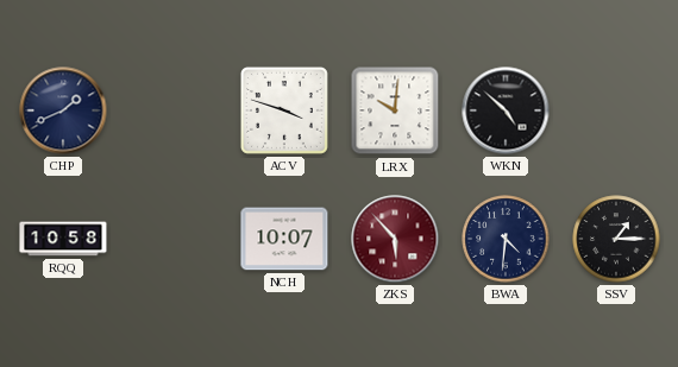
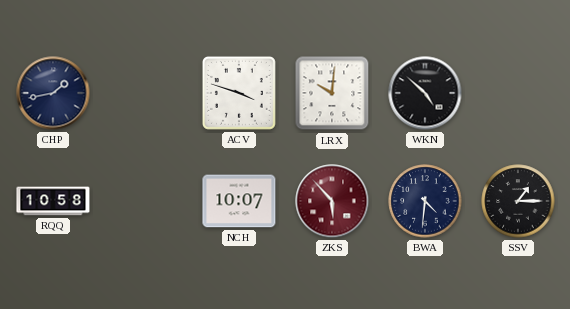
CHP: 1:41 -> 1:43 (53, 93)
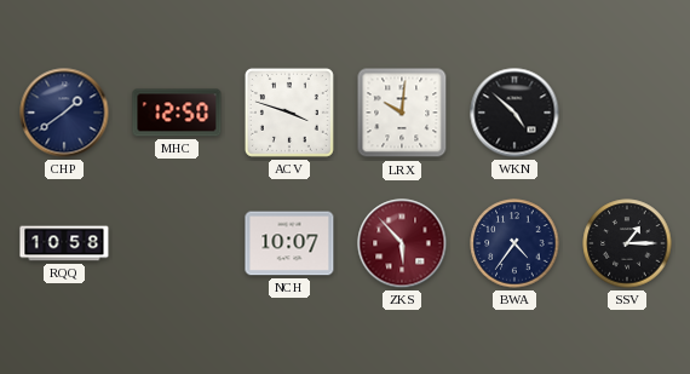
CHP: 1:43 -> 1:39 (64, 113)
MHC: none -> 12:50 (177, 113)
BWA: 4:31 -> 4:36 (514, 243)
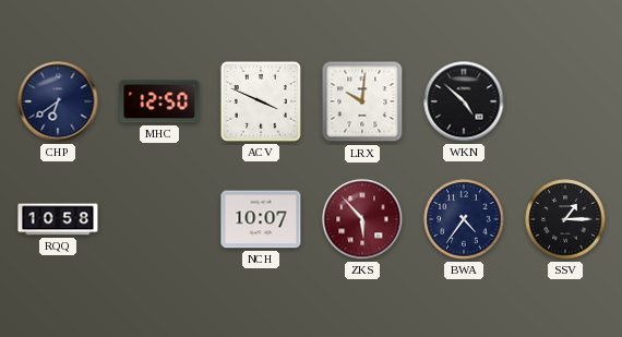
CHP: 1:39 -> 6:39 (58, 101)
ACV: 3:48 -> 3:49 (261, 101)
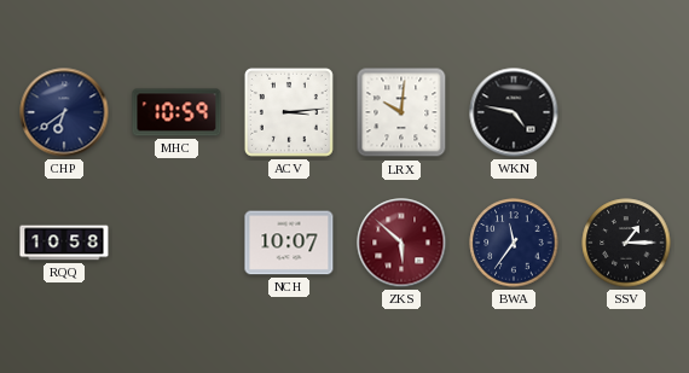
MHC: 12:50 -> 10:59 (176, 112)
ACV: 3:49 -> 3:14 (289, 112)
WKN: 4:52 -> 4:47 (514, 112)
ZKS: 5:53 -> 5:52 (401, 243)
BWA: 4:36 -> 11:36 (514, 243)
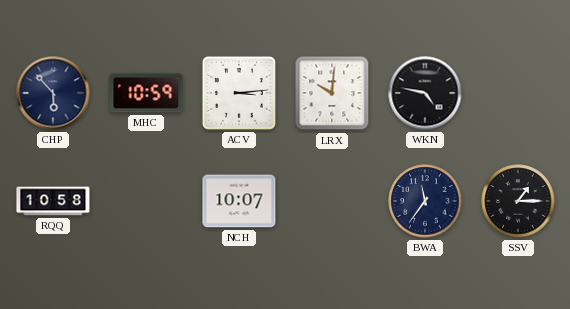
CHP: 6:39 -> 5:53 (53, 93)
ZKS: 5:52 -> none (401, 243)
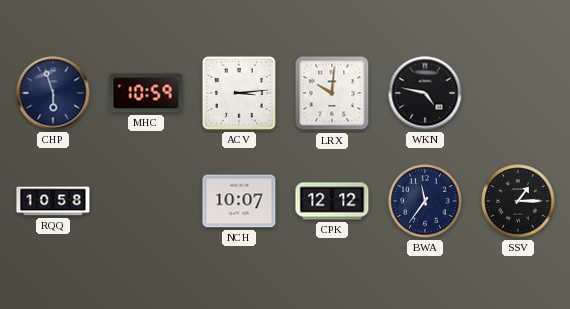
CHP: 5:53 -> 5:57 (53, 93)
CPK: none -> 12:12 (332, 201)
